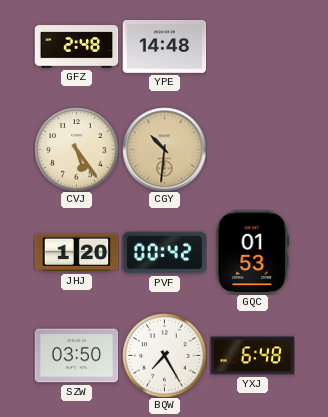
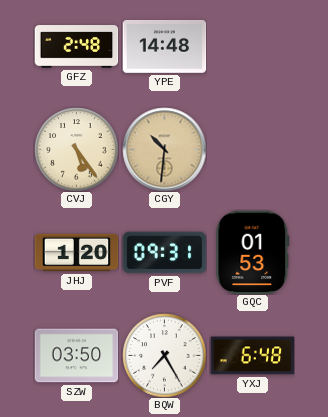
PVF: 00:42 -> 09:31 (164, 253)
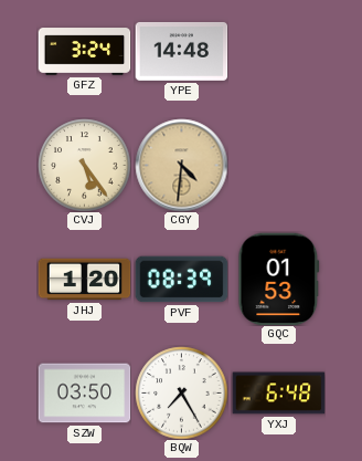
GFZ: 2:48 -> 3:24 (84, 52)
CGY: 10:31 -> 4:31 (181, 165)
PVF: 09:31 -> 08:39 (181, 280)
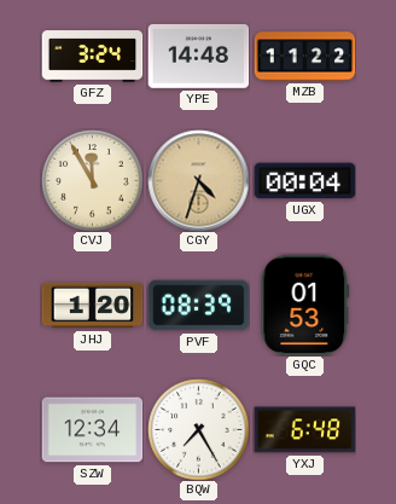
MZB: none -> 11:22 (304, 57)
CVJ: 5:24 -> 11:55 (92, 180)
CGY: 4:31 -> 4:33 (198, 180)
UGX: none -> 00:04 (304, 181)
SZW: 03:50 -> 12:34 (92, 430)
